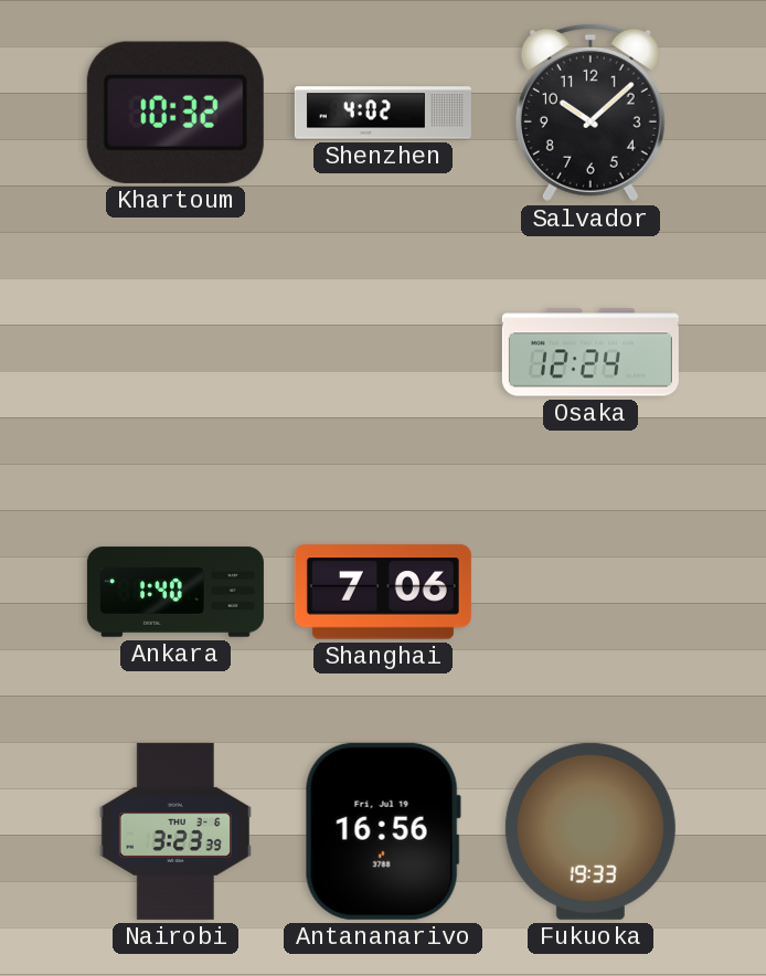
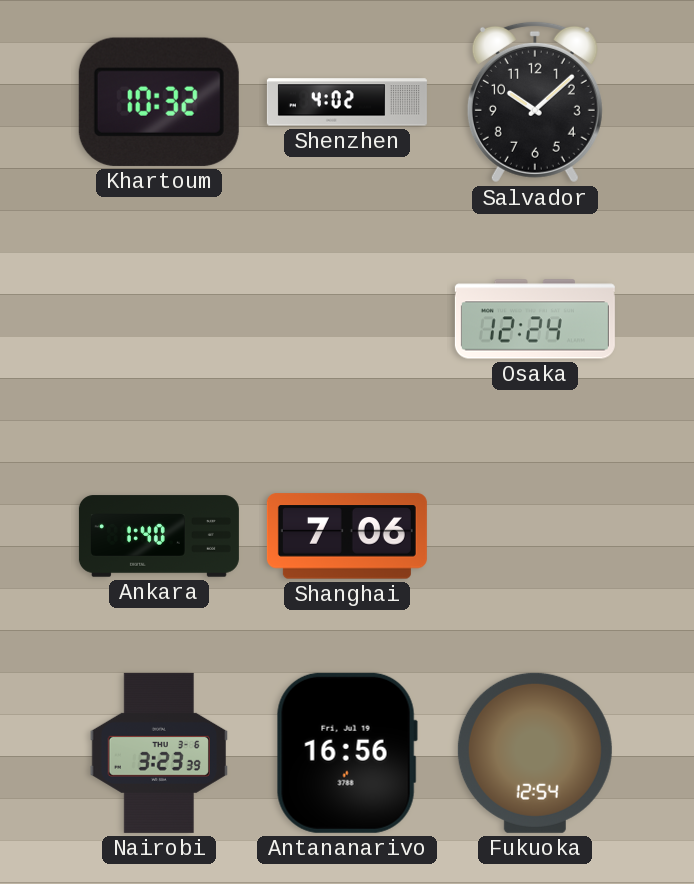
Fukuoka: 19:33 -> 12:54 (535, 753)
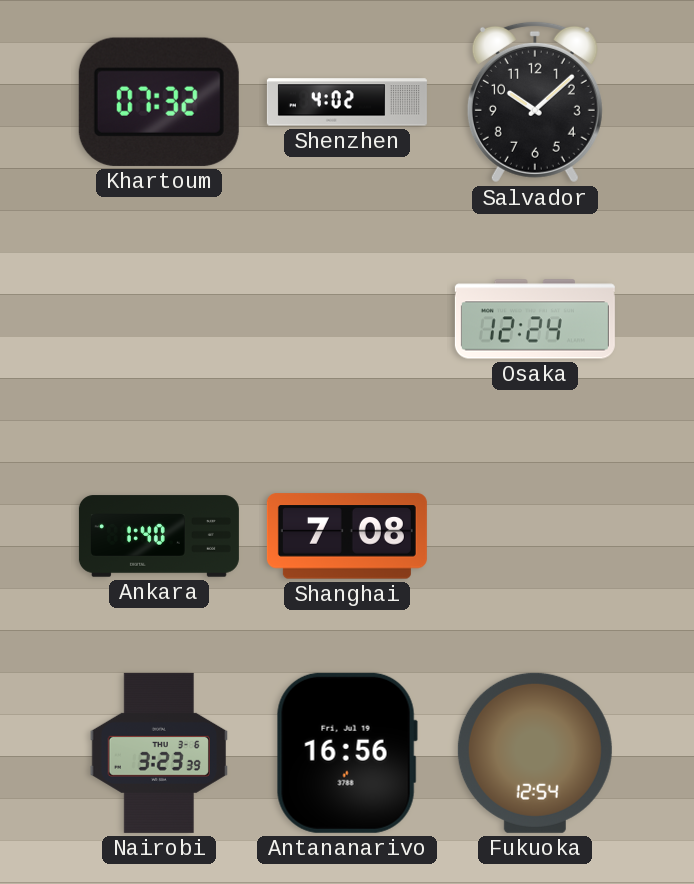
Khartoum: 10:32 -> 07:32 (159, 102)
Shanghai: 7:06 -> 7:08 (347, 536)
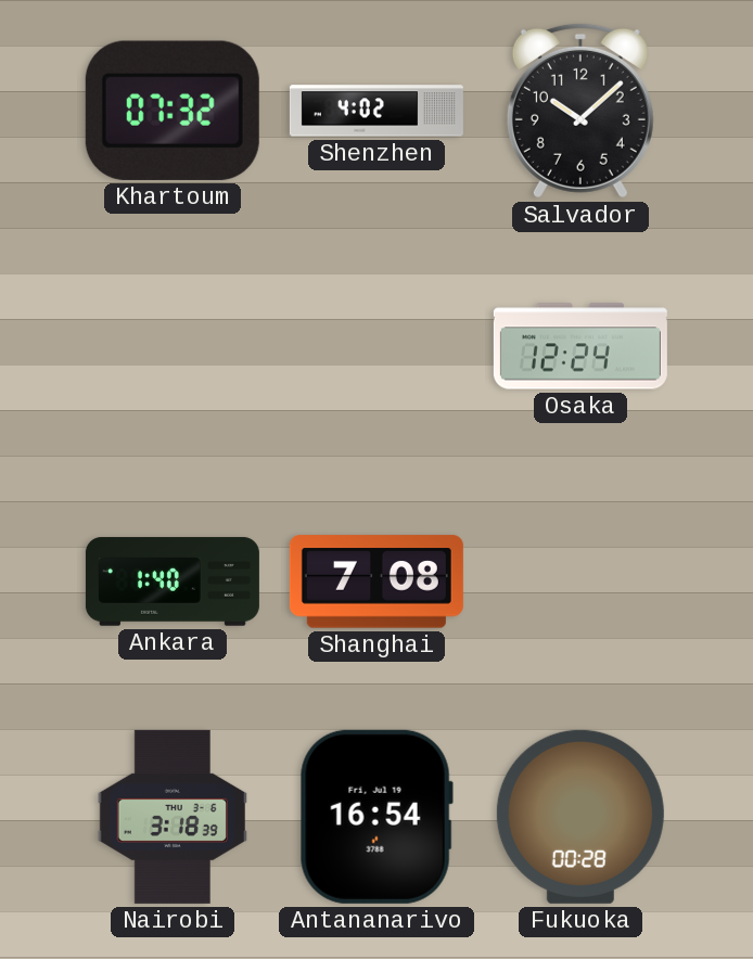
Nairobi: 3:23 -> 3:18 (173, 817)
Antananarivo: 16:56 -> 16:54 (376, 817)
Fukuoka: 12:54 -> 00:28 (580, 817)
